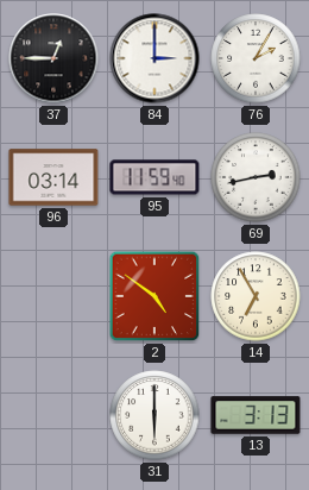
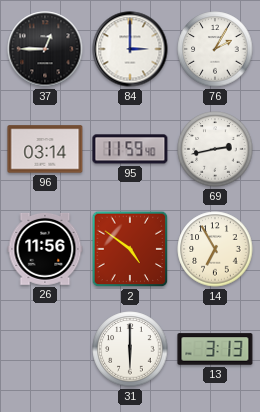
26: none -> 11:56 (45, 249)
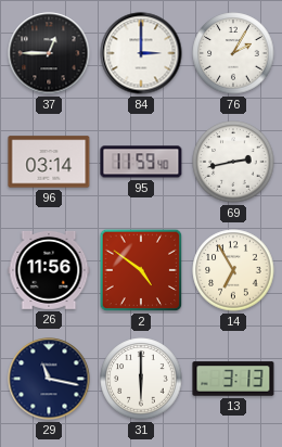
29: none -> 11:17 (49, 379)
